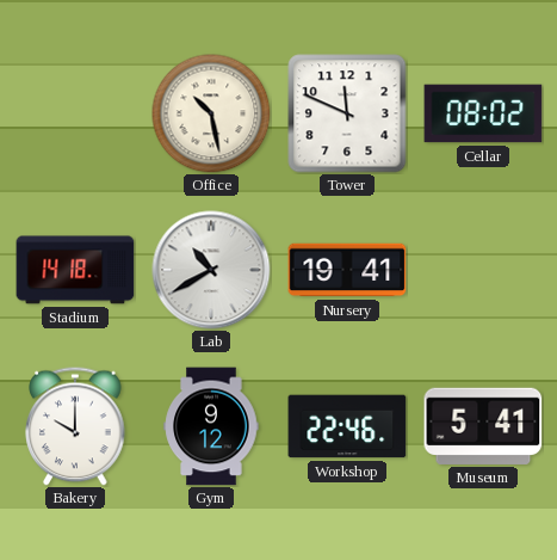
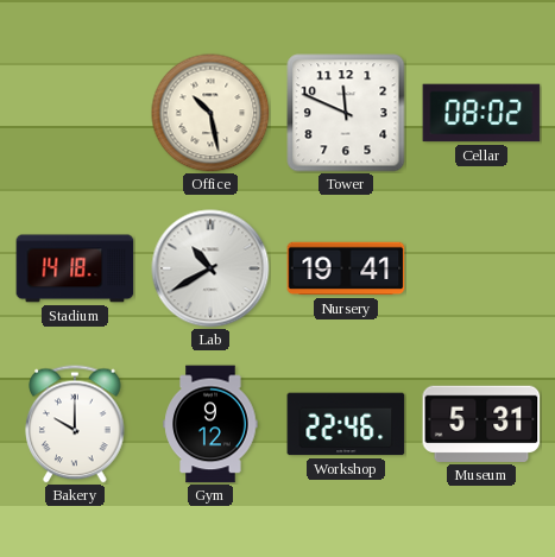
Museum: 5:41 -> 5:31 (481, 424)
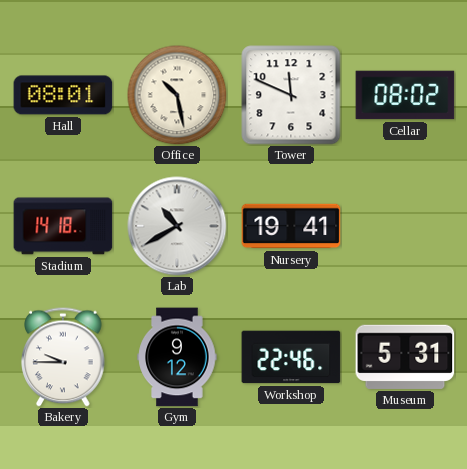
Hall: none -> 08:01 (63, 95)
Bakery: 10:00 -> 9:45 (63, 357)
